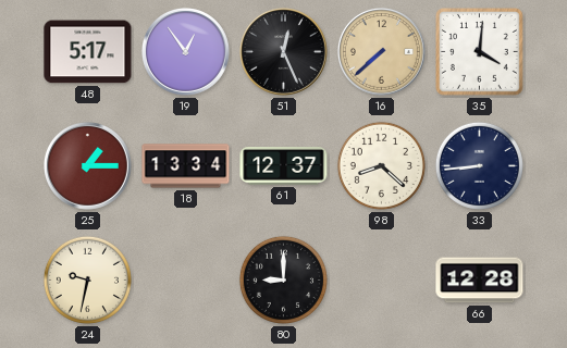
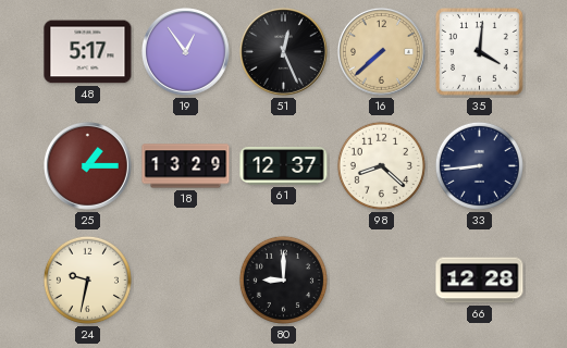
18: 13:34 -> 13:29 (186, 166)
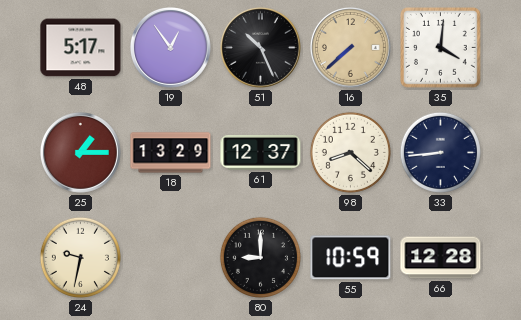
51: 12:26 -> 10:26 (260, 47)
55: none -> 10:59 (351, 258)
